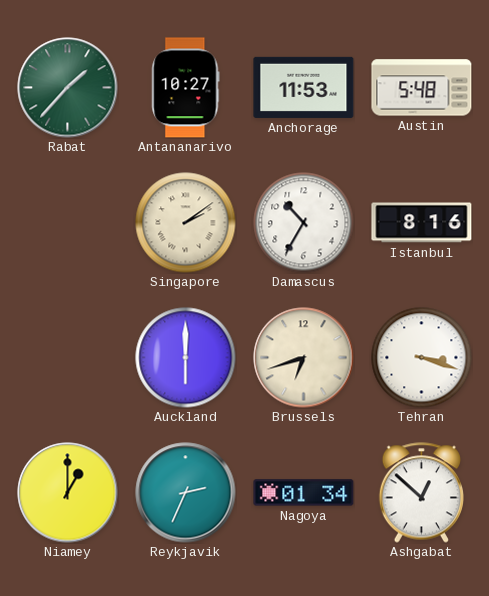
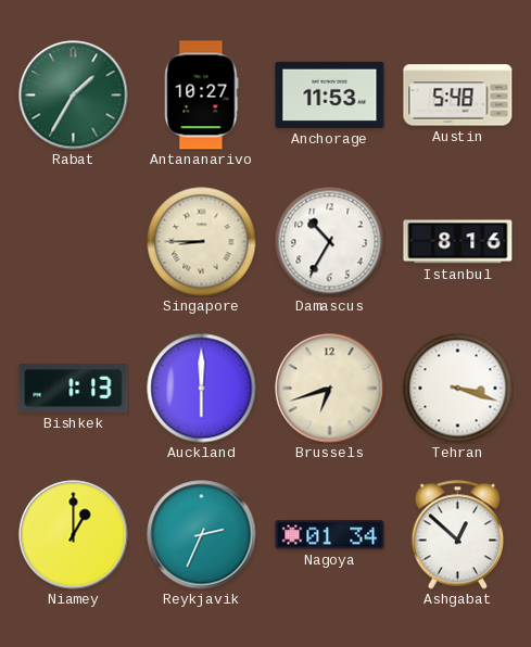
Rabat: 1:37 -> 1:35 (74, 96)
Singapore: 2:09 -> 8:45 (202, 242)
Bishkek: none -> 1:13 (74, 389)
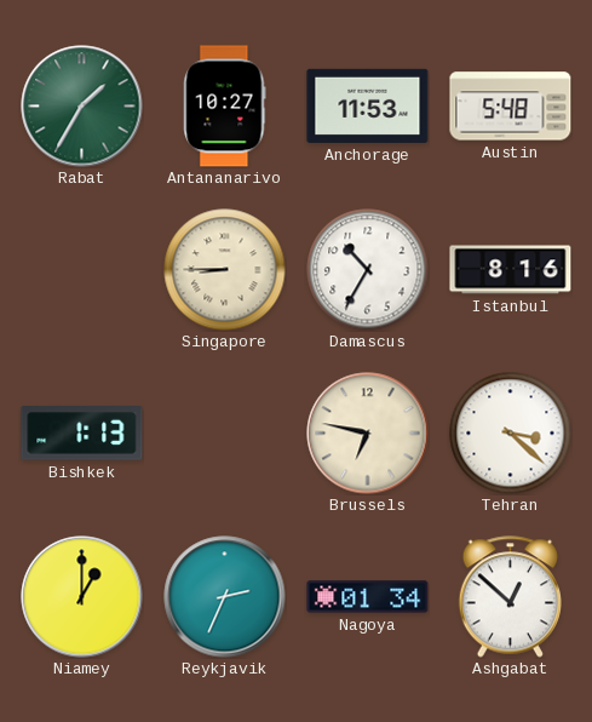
Auckland: 6:00 -> none (202, 389)
Brussels: 6:42 -> 6:47 (368, 434)
Tehran: 3:18 -> 3:22 (511, 434)
